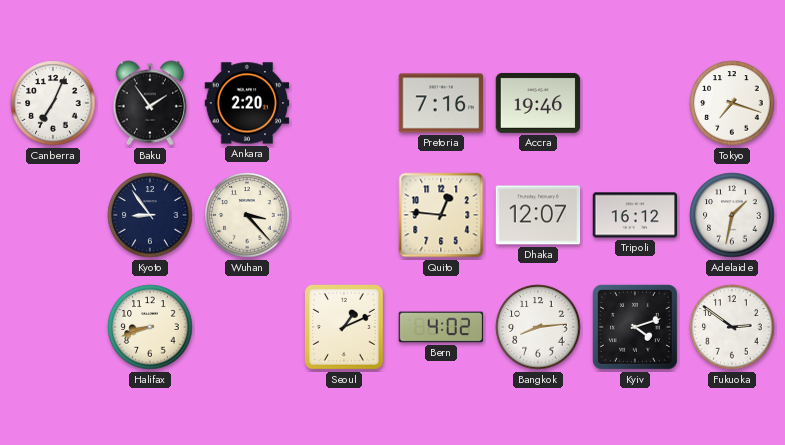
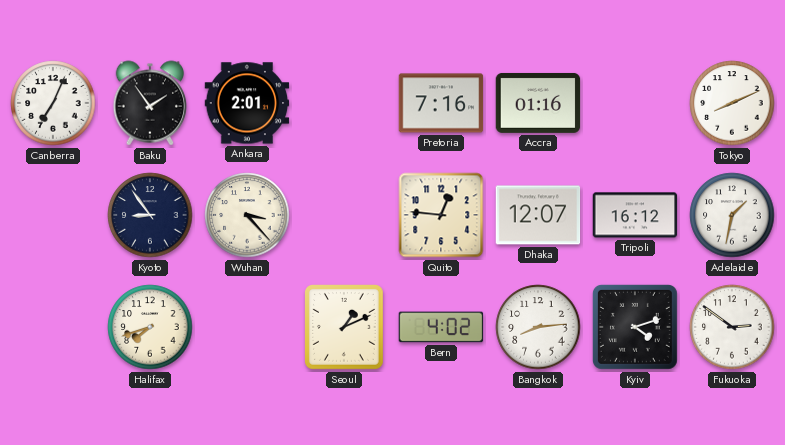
Ankara: 2:20 -> 2:01 (247, 103)
Accra: 19:46 -> 01:16 (538, 103)
Tokyo: 7:18 -> 8:11 (732, 103)
Halifax: 8:42 -> 7:42 (150, 327)
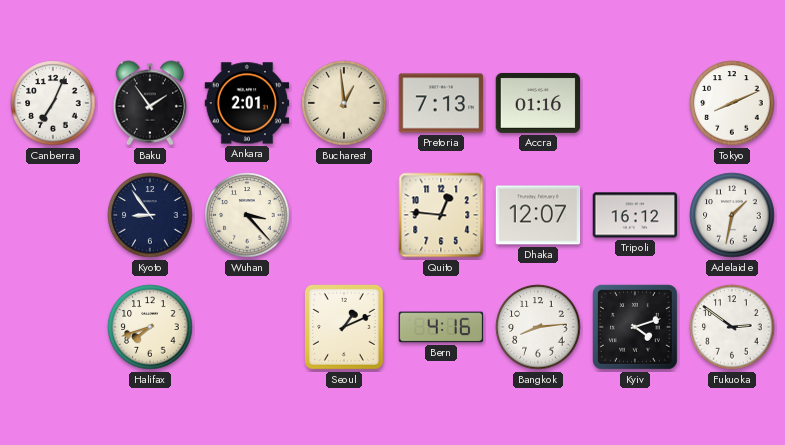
Bucharest: none -> 12:59 (344, 103)
Pretoria: 7:16 -> 7:13 (441, 103)
Bern: 4:02 -> 4:16 (441, 327)
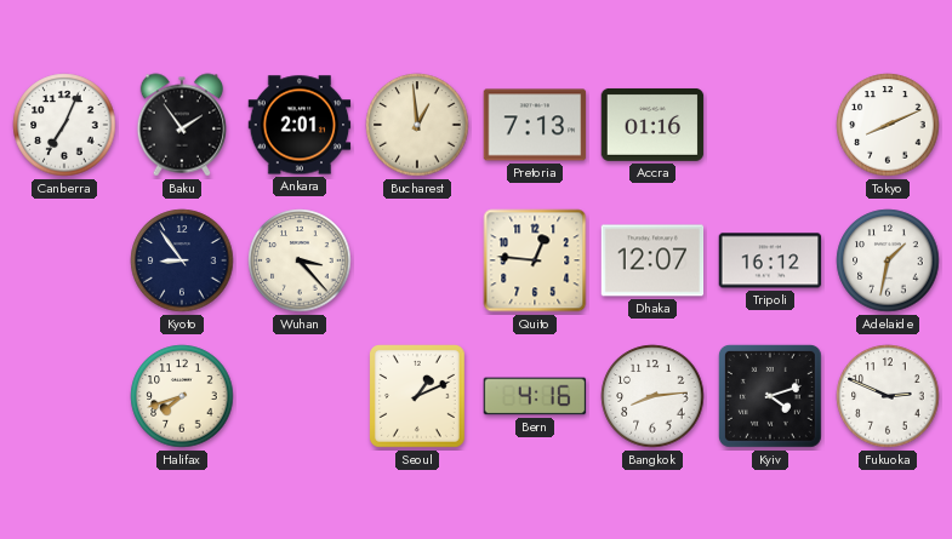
Fukuoka: 2:51 -> 2:49 (888, 396)
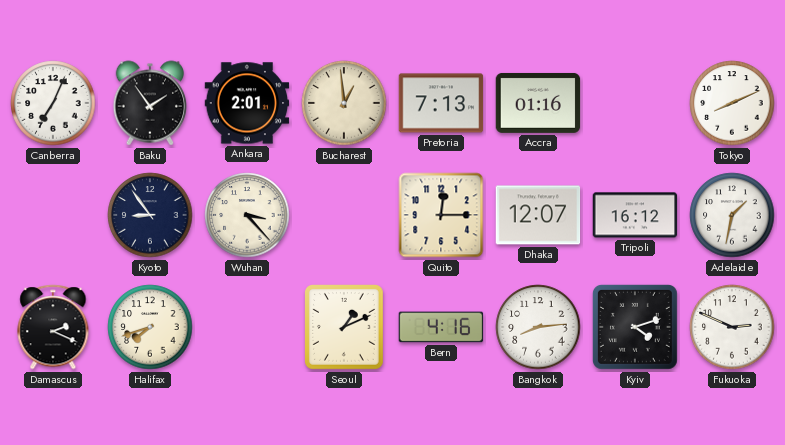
Quito: 12:46 -> 12:15 (441, 215)
Damascus: none -> 2:19 (53, 327)
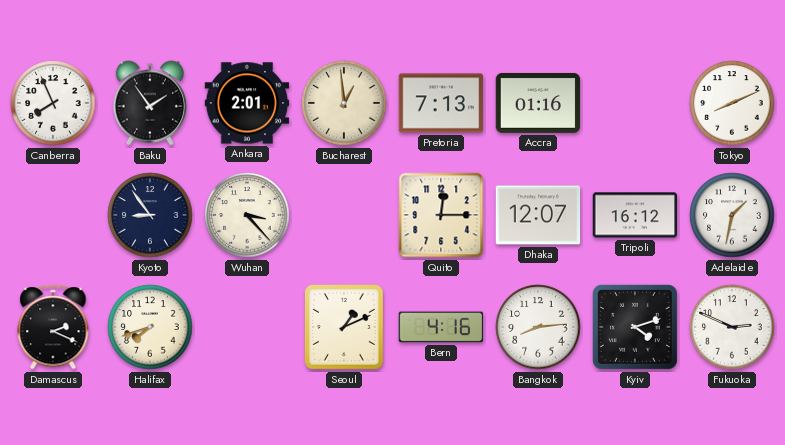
Canberra: 7:04 -> 7:56 (53, 103)
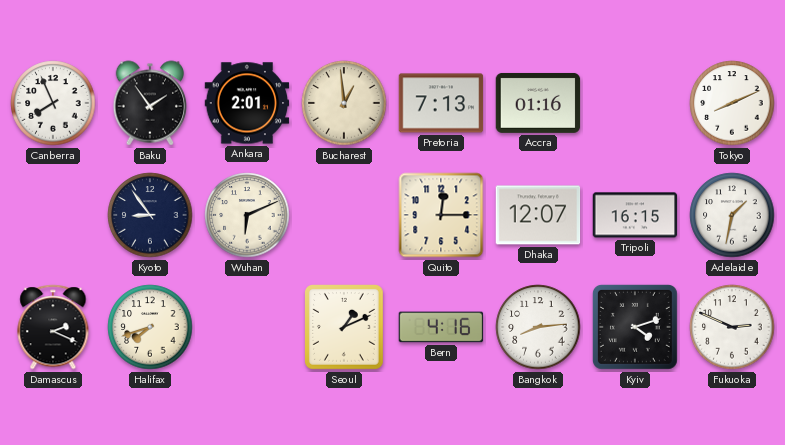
Wuhan: 3:23 -> 6:11 (247, 215)
Tripoli: 16:12 -> 16:15 (635, 215)
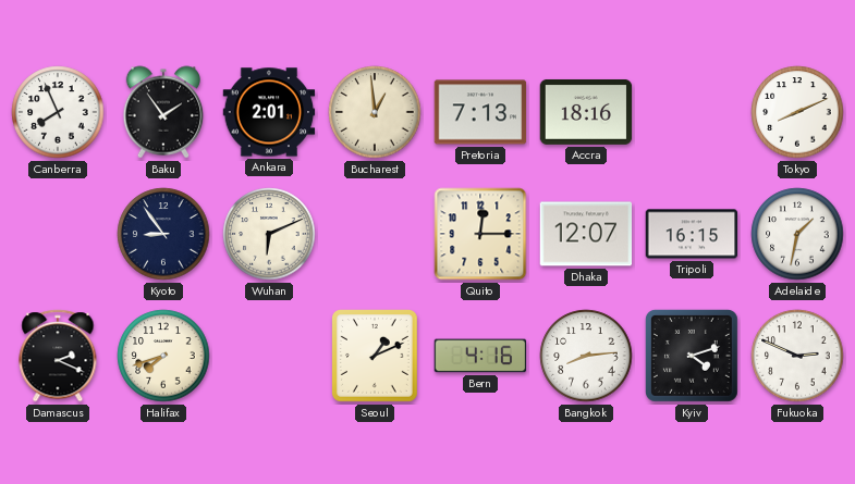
Accra: 01:16 -> 18:16 (586, 112)
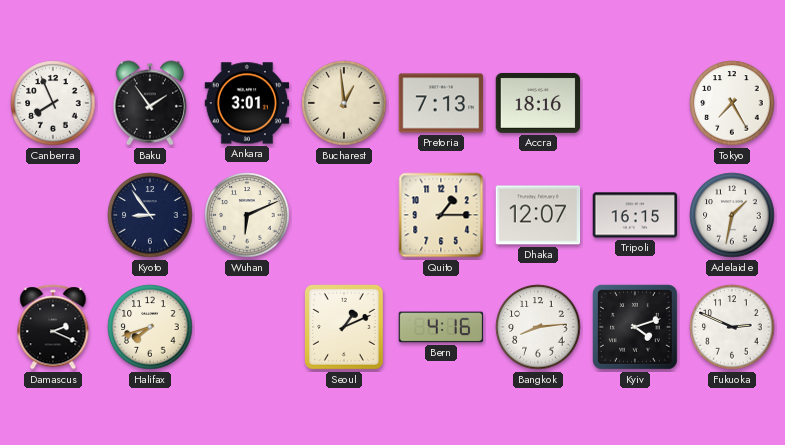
Ankara: 2:01 -> 3:01 (247, 103)
Tokyo: 8:11 -> 7:25 (732, 103)
Quito: 12:15 -> 1:15 (441, 215)
